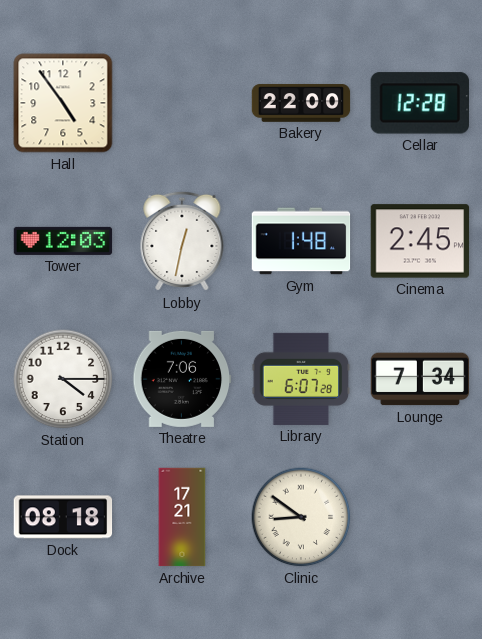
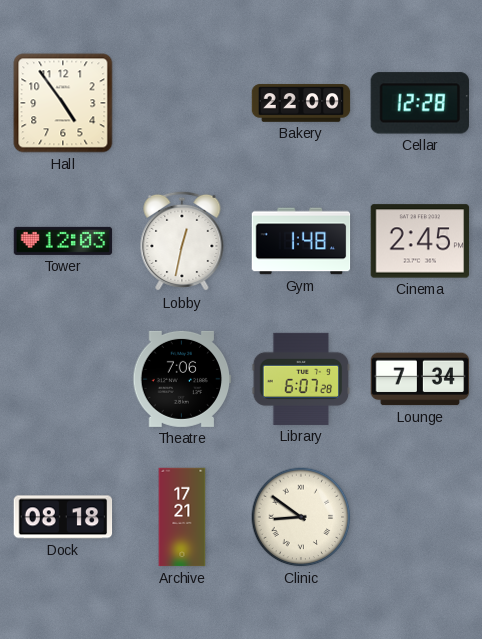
Station: 4:15 -> none (63, 379)
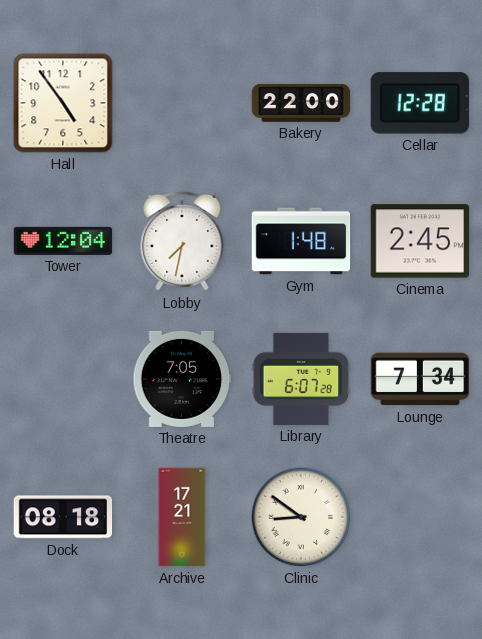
Tower: 12:03 -> 12:04 (63, 241)
Lobby: 12:32 -> 7:32 (182, 241)
Theatre: 7:06 -> 7:05 (182, 379)
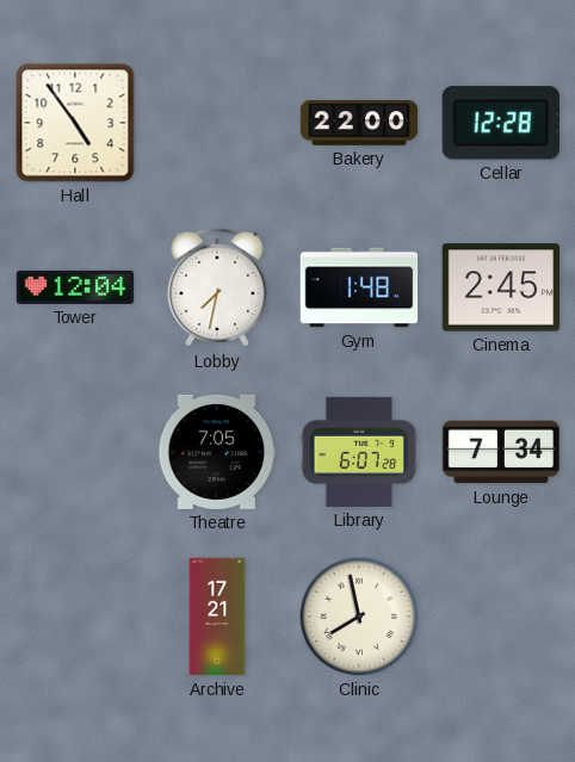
Dock: 08:18 -> none (63, 517)
Clinic: 8:51 -> 7:58 (359, 617)
